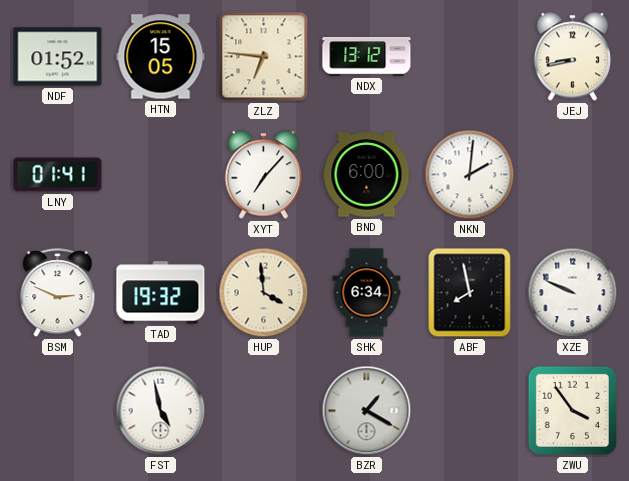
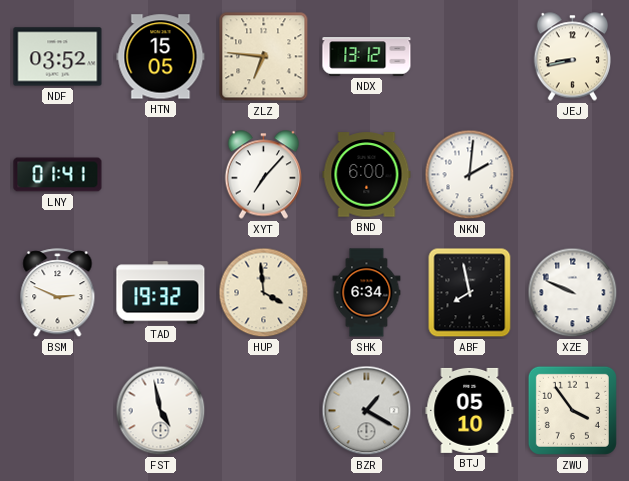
NDF: 01:52 -> 03:52 (58, 57)
BTJ: none -> 05:10 (470, 410)
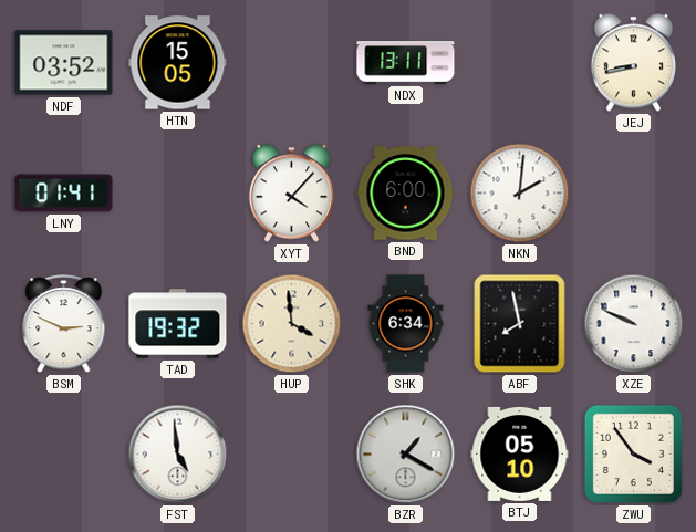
ZLZ: 6:46 -> none (264, 57)
NDX: 13:12 -> 13:11 (406, 63)
XYT: 7:07 -> 4:07 (292, 194)
FST: 4:58 -> 4:59 (178, 455)
